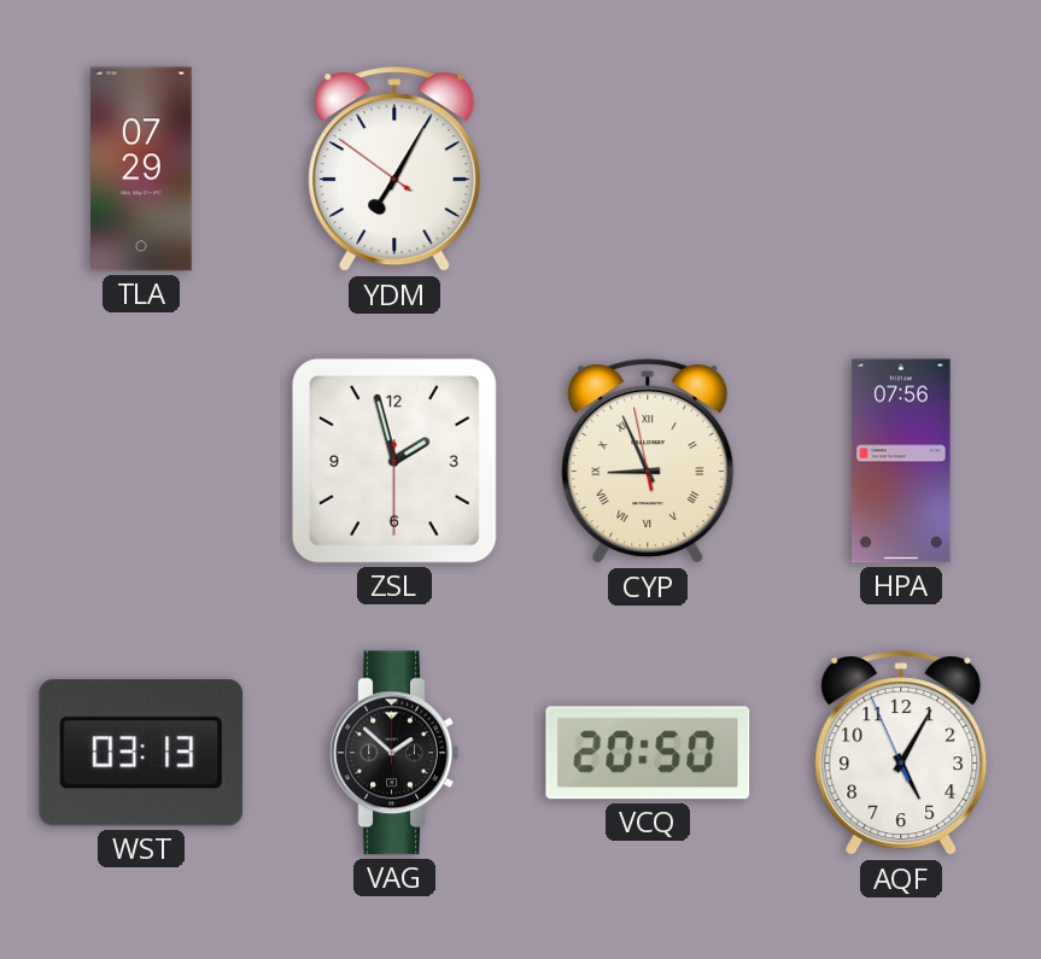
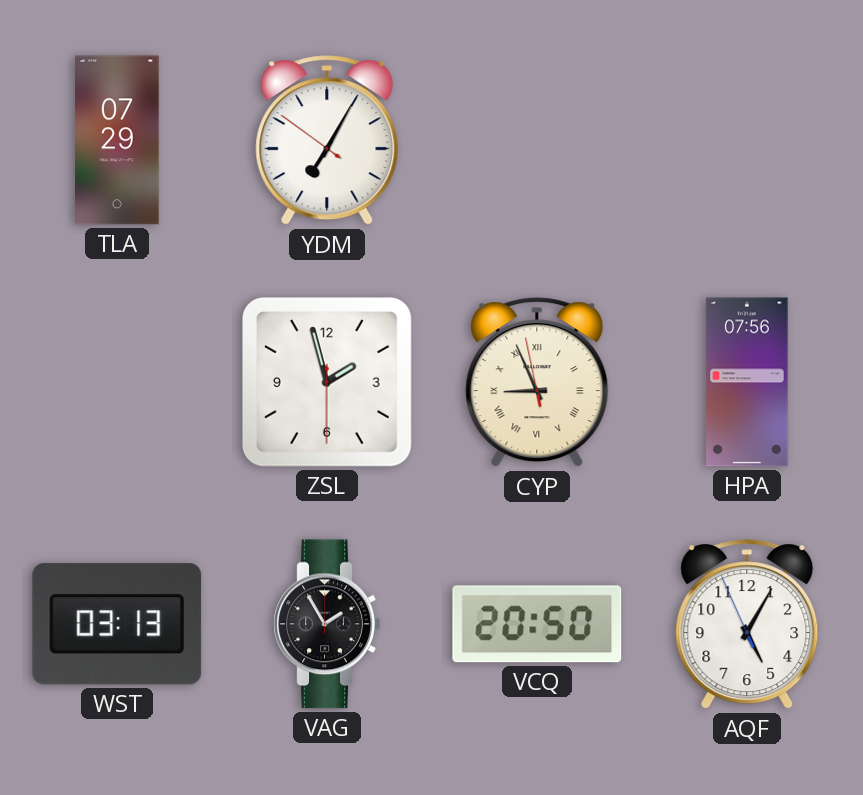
VAG: 1:52 -> 1:55 (327, 624)
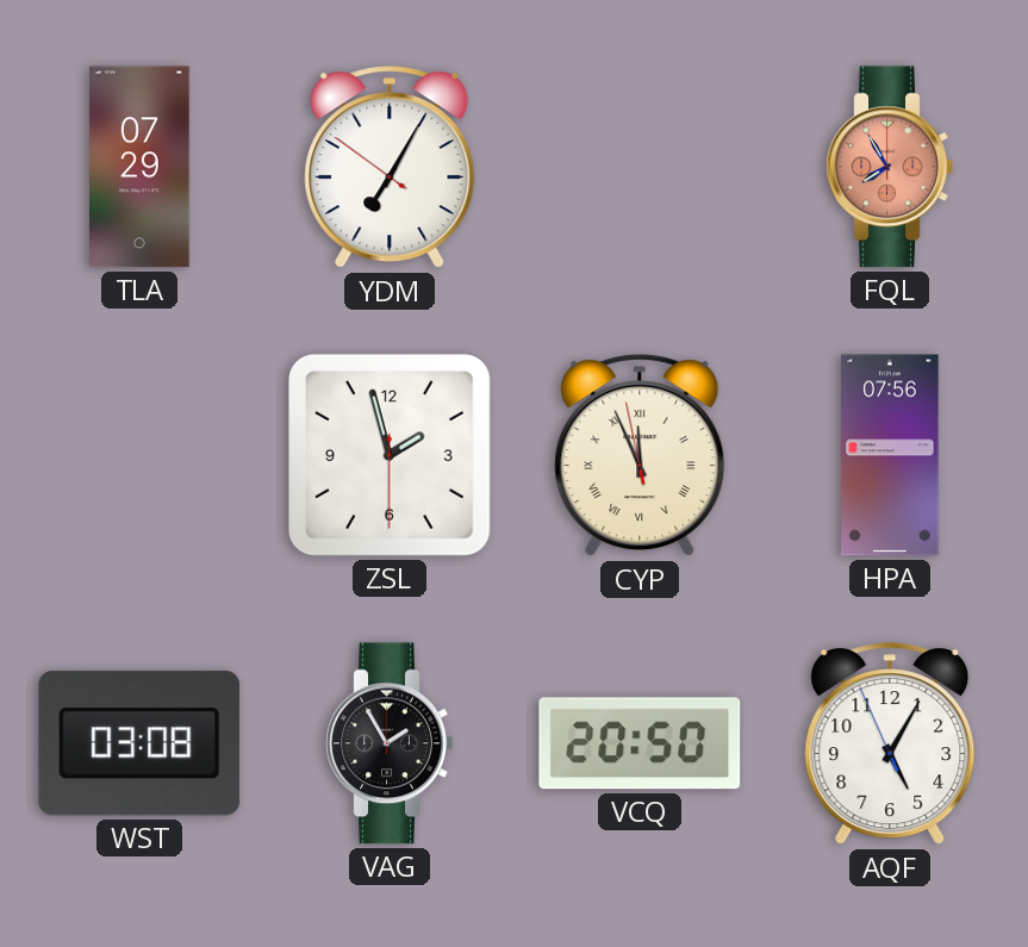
FQL: none -> 7:55 (890, 167)
CYP: 8:55 -> 11:55 (640, 456)
WST: 03:13 -> 03:08 (139, 743)
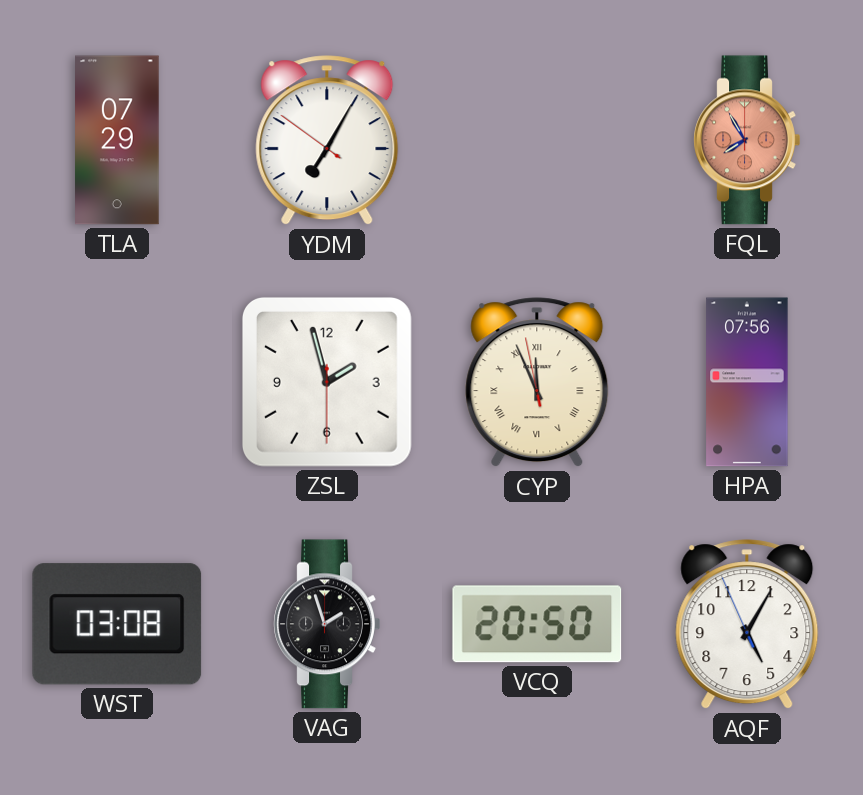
VAG: 1:55 -> 1:57 (327, 624)
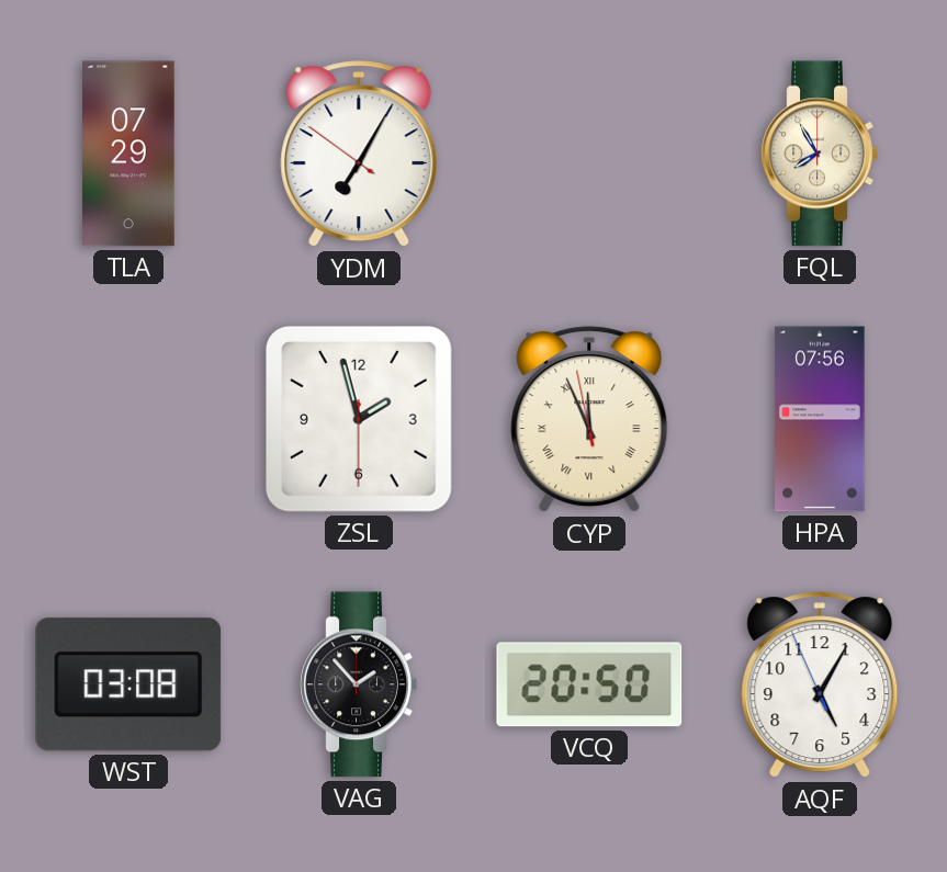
FQL dial: salmon -> cream (820, 154)
VAG: 1:57 -> 1:53 (359, 684)
